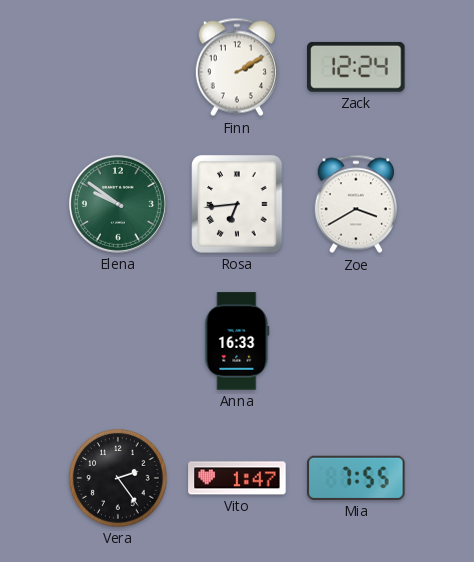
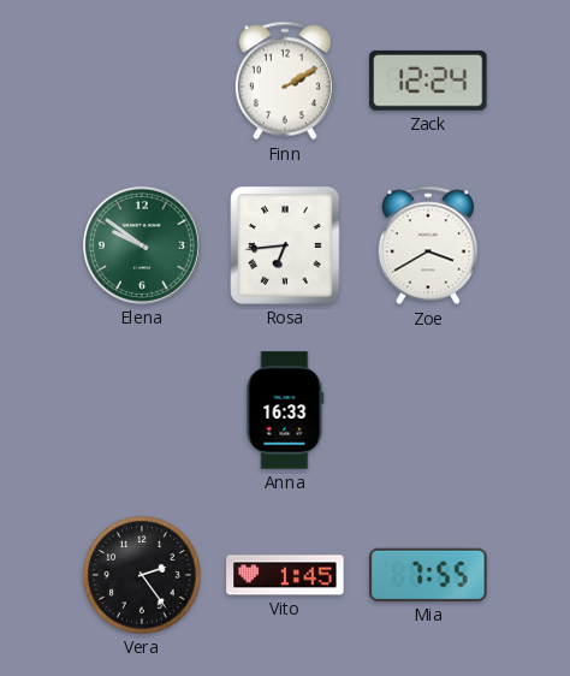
Vito: 1:47 -> 1:45 (285, 575)
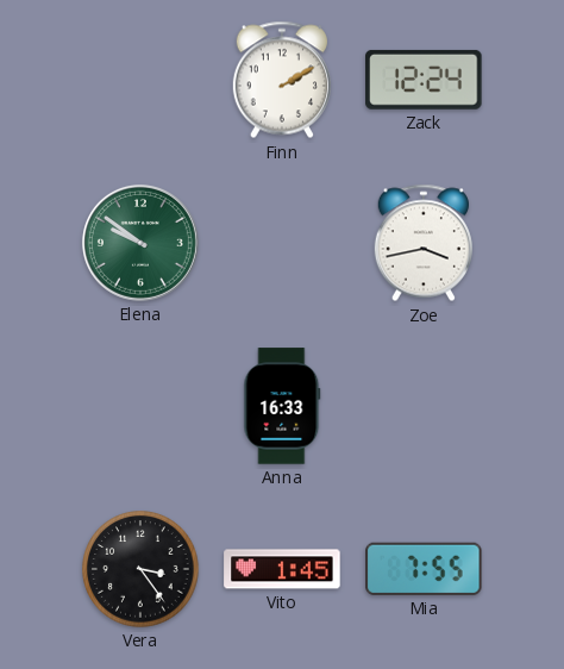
Rosa: 6:44 -> none (285, 245)
Zoe: 3:40 -> 3:43 (424, 243)
Vera: 2:24 -> 3:24 (140, 569)
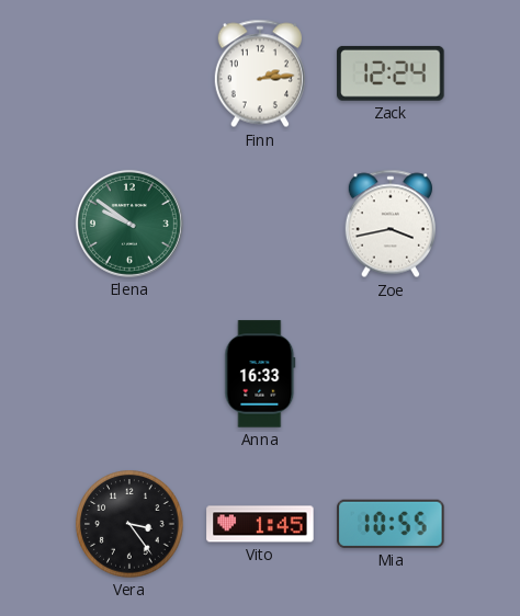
Finn: 2:10 -> 2:14 (260, 73)
Mia: 7:55 -> 10:55 (391, 524)
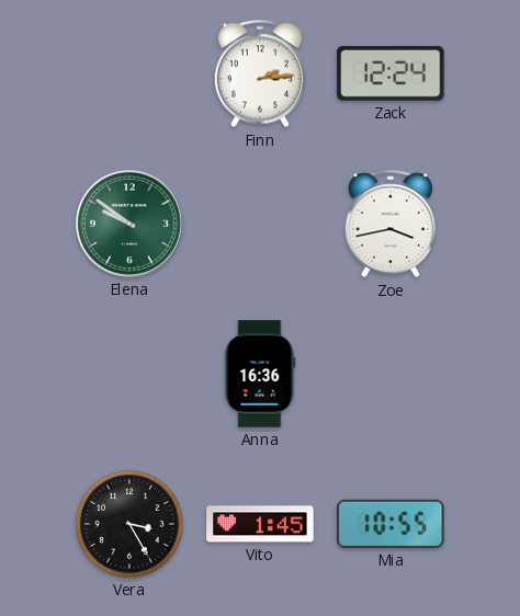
Anna: 16:33 -> 16:36 (260, 374)
Vera: 3:24 -> 3:25 (129, 524)
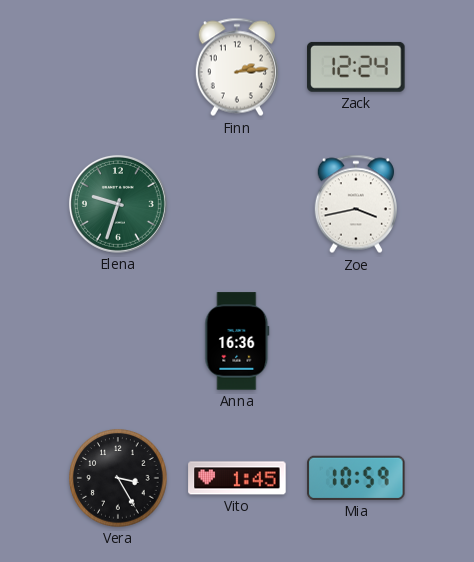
Elena: 9:51 -> 9:33 (118, 204)
Mia: 10:55 -> 10:59 (356, 478)
